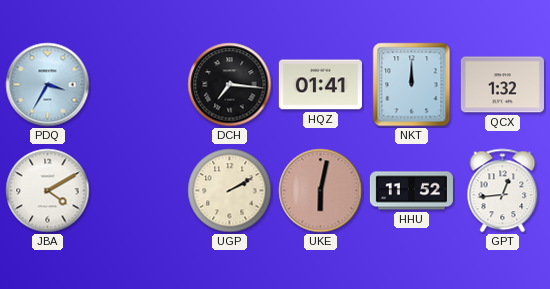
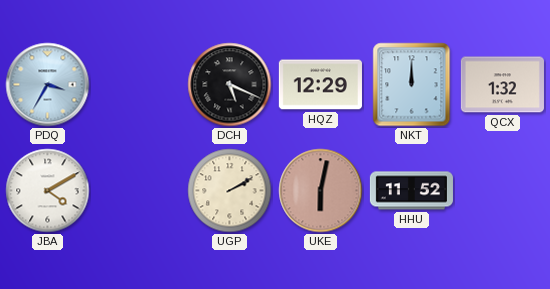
DCH: 7:16 -> 5:19 (230, 85)
HQZ: 01:41 -> 12:29 (320, 85)
GPT: 12:44 -> none (503, 191)
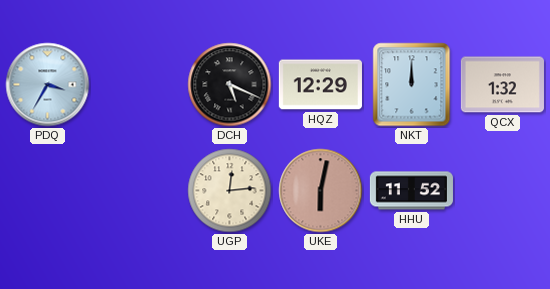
JBA: 4:10 -> none (48, 191)
UGP: 2:10 -> 12:14 (230, 191)
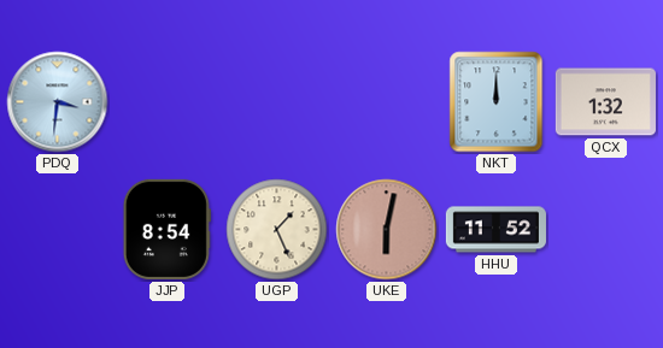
PDQ: 3:35 -> 3:31 (58, 102)
DCH: 5:19 -> none (230, 85)
HQZ: 12:29 -> none (320, 85)
JJP: none -> 8:54 (166, 229)
UGP: 12:14 -> 1:26 (277, 230)
